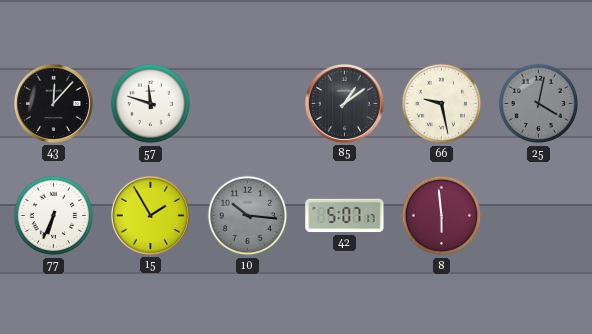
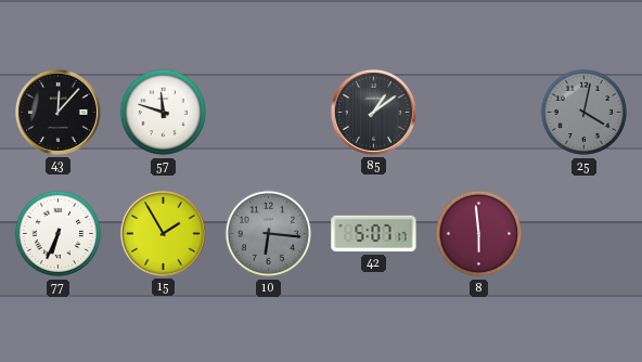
66: 9:28 -> none (442, 104)
10: 10:16 -> 6:16 (269, 234)
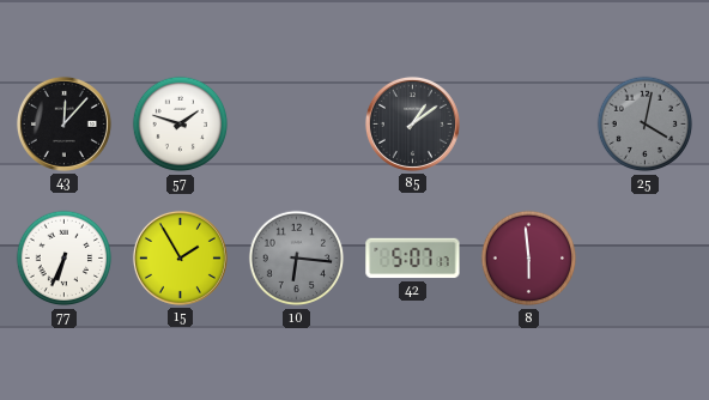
57: 11:48 -> 1:48 (181, 125)
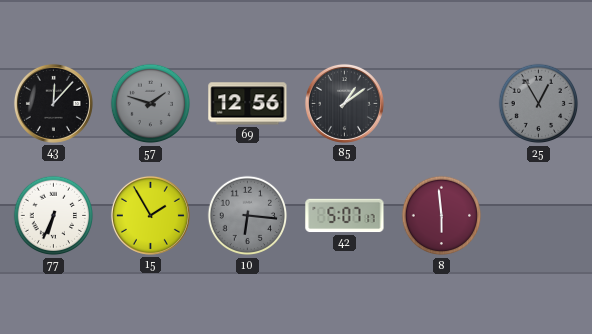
57 dial: white -> grey (151, 104)
69: none -> 12:56 (248, 104)
25: 4:02 -> 12:55 (539, 104)
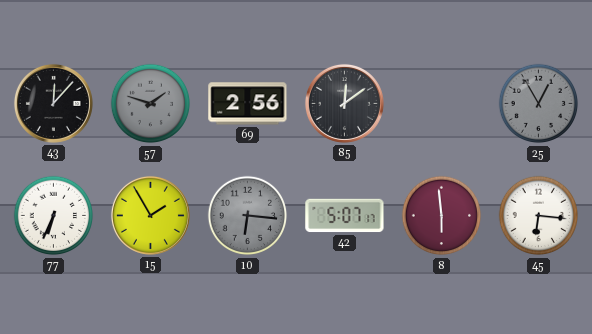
69: 12:56 -> 2:56 (248, 104)
85: 1:09 -> 12:09 (344, 103)
45: none -> 6:16 (539, 216)
